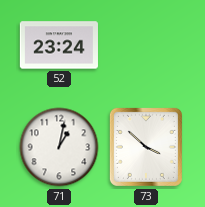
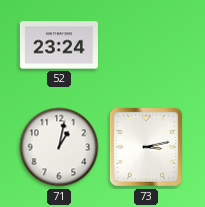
73: 3:52 -> 3:13 (146, 147)
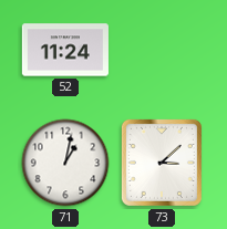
52: 23:24 -> 11:24 (65, 50)
73: 3:13 -> 3:08 (162, 163)
